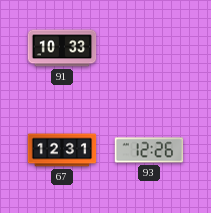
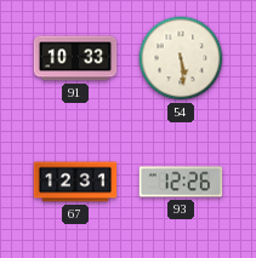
54: none -> 5:29 (181, 58)
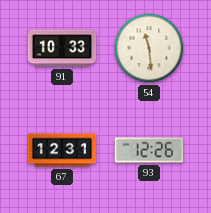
54: 5:29 -> 11:29 (149, 48)
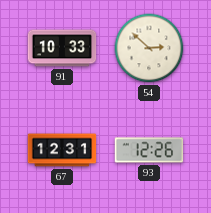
54: 11:29 -> 2:52 (149, 48)
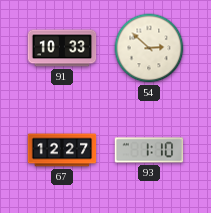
67: 12:31 -> 12:27 (62, 150)
93: 12:26 -> 1:10 (149, 150)
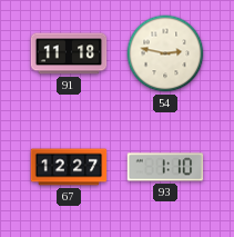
91: 10:33 -> 11:18 (69, 53)
54: 2:52 -> 2:47 (165, 53)
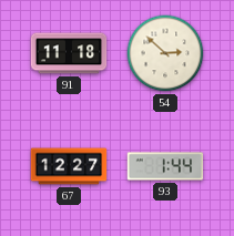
54: 2:47 -> 2:52 (165, 53)
93: 1:10 -> 1:44 (165, 166)
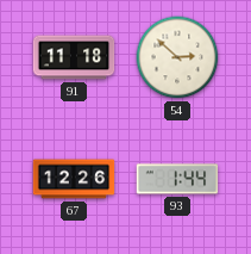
67: 12:27 -> 12:26 (74, 179)
